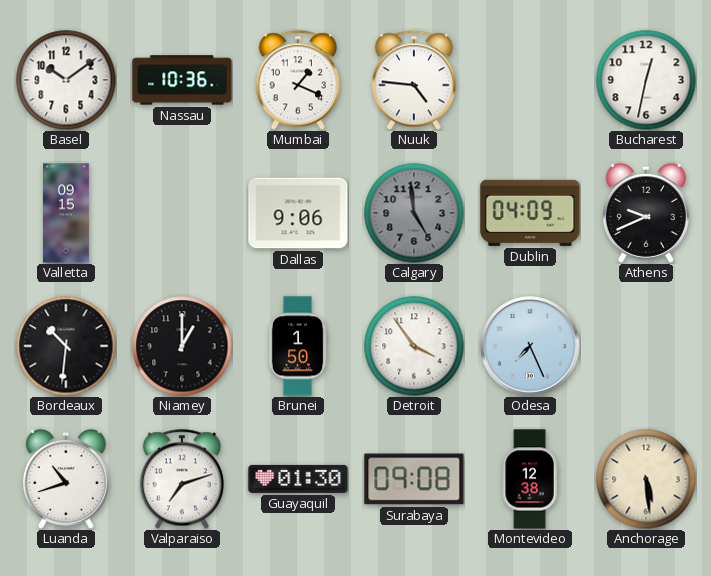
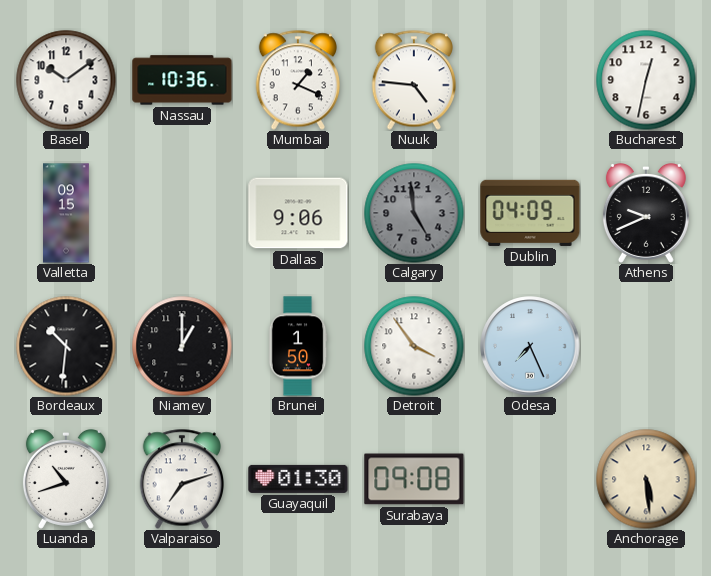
Montevideo: 12:38 -> none (530, 479)
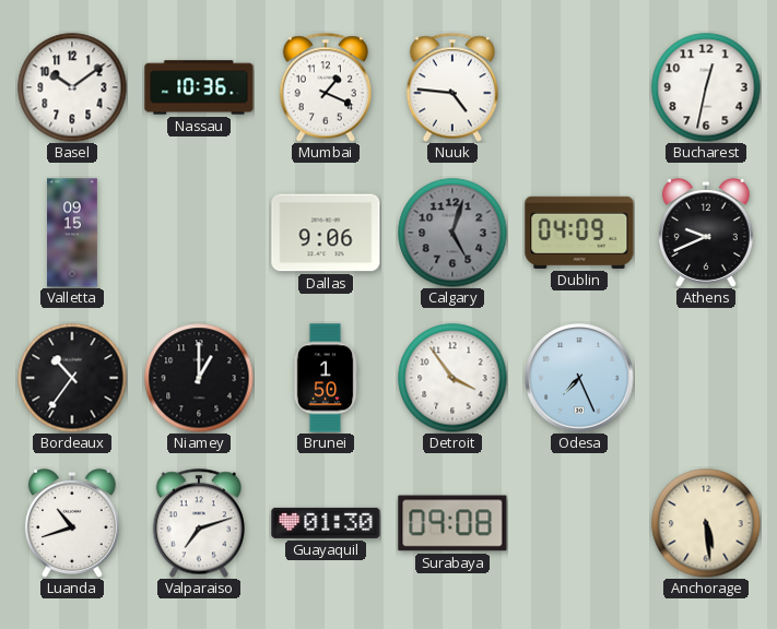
Calgary: 4:59 -> 5:03 (452, 233)
Bordeaux: 10:31 -> 10:36 (72, 378)
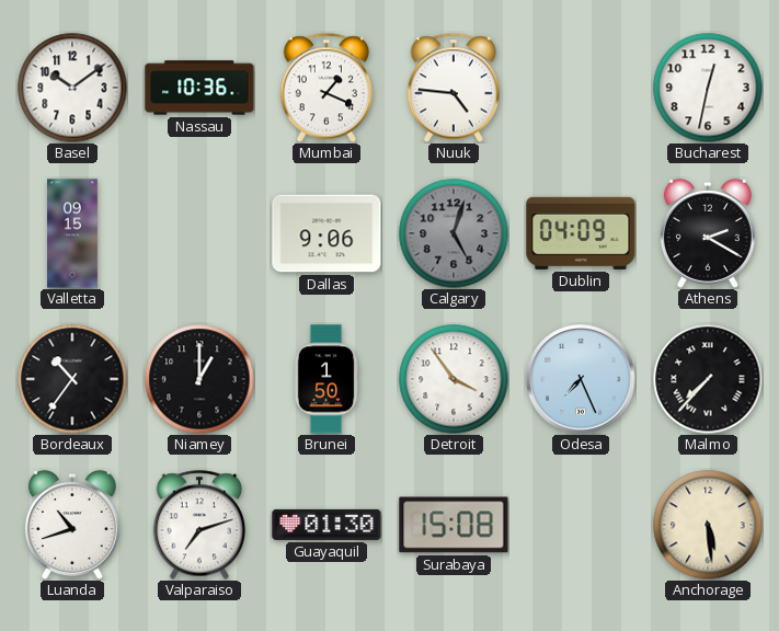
Athens: 9:41 -> 2:20 (708, 233)
Malmo: none -> 7:37 (708, 379)
Surabaya: 09:08 -> 15:08 (454, 525)
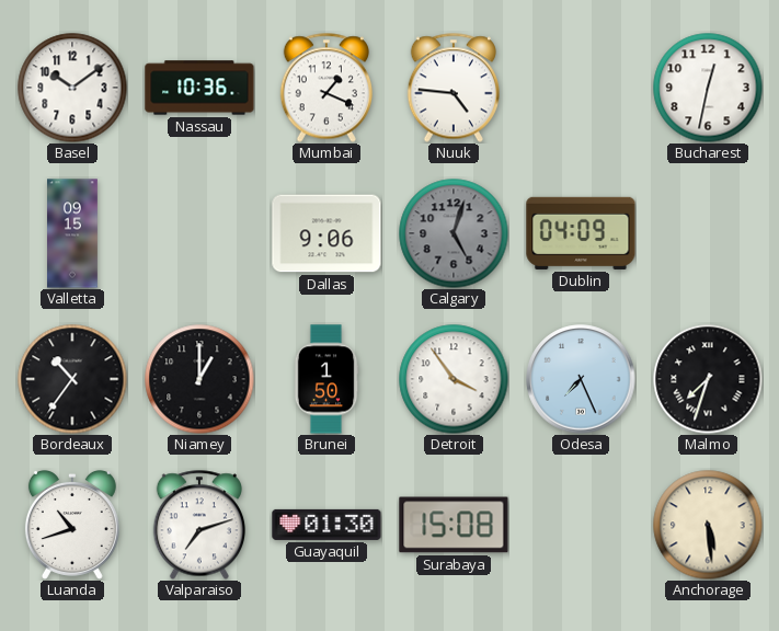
Athens: 2:20 -> none (708, 233)
Malmo: 7:37 -> 7:33 (708, 379)
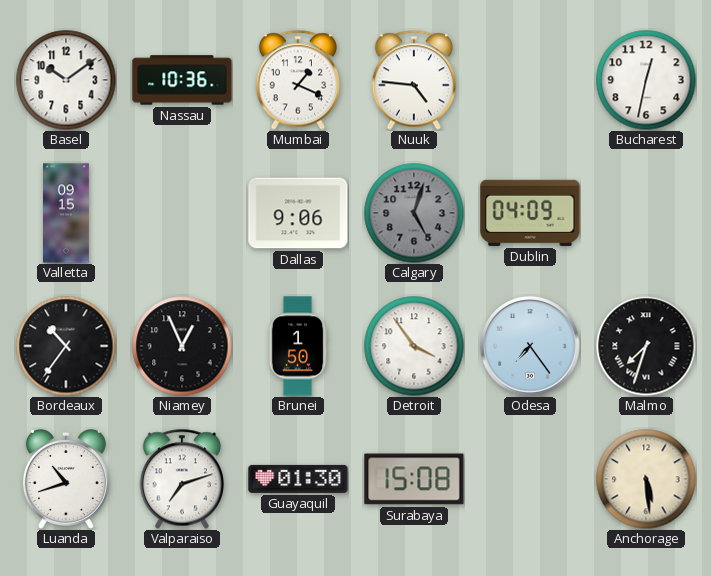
Niamey: 1:00 -> 12:56 (182, 346)
Odesa: 7:26 -> 7:24 (530, 346)
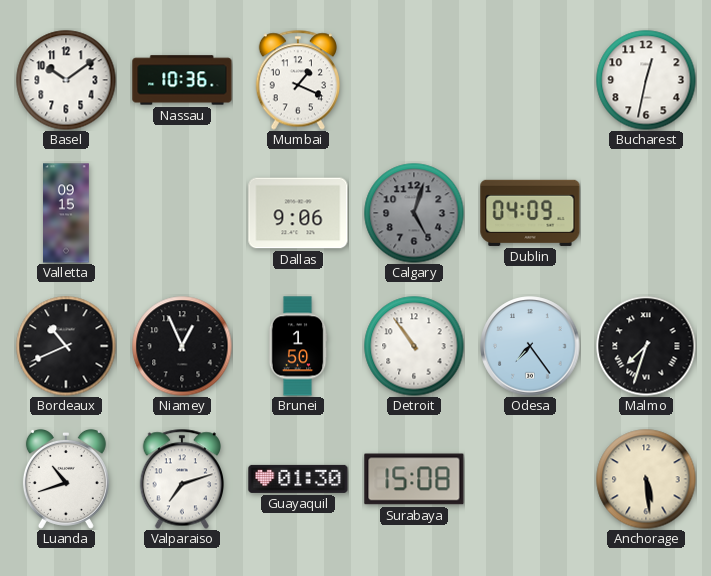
Nuuk: 4:46 -> none (413, 80)
Bordeaux: 10:36 -> 10:41 (66, 346)
Detroit: 3:54 -> 10:54 (414, 346)
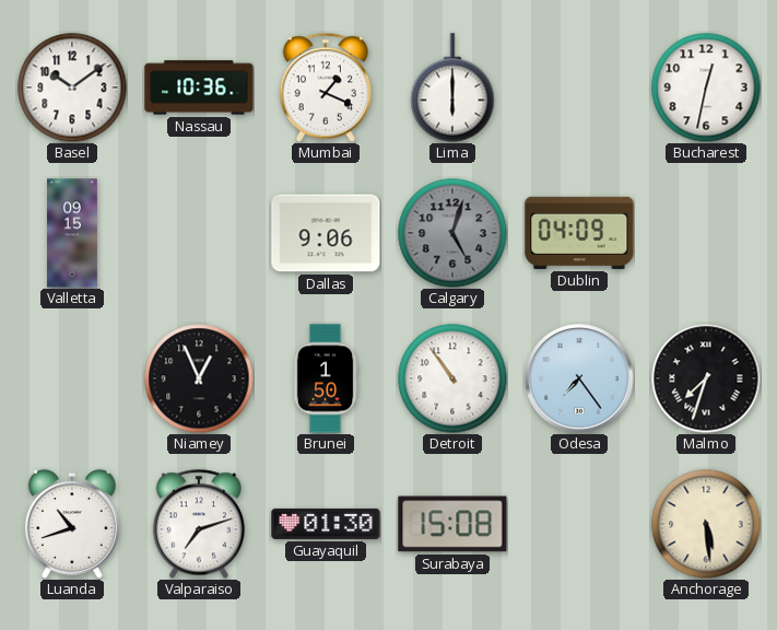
Lima: none -> 6:00 (452, 87)
Bordeaux: 10:41 -> none (66, 346)
